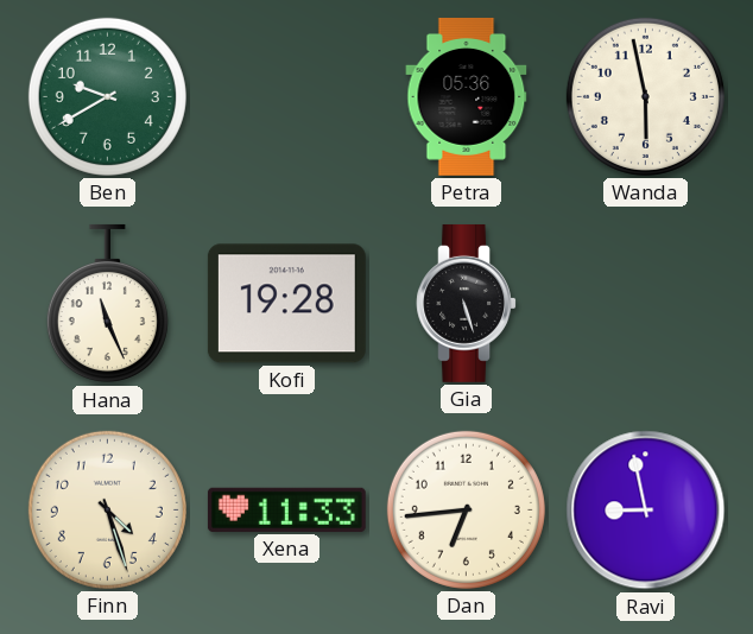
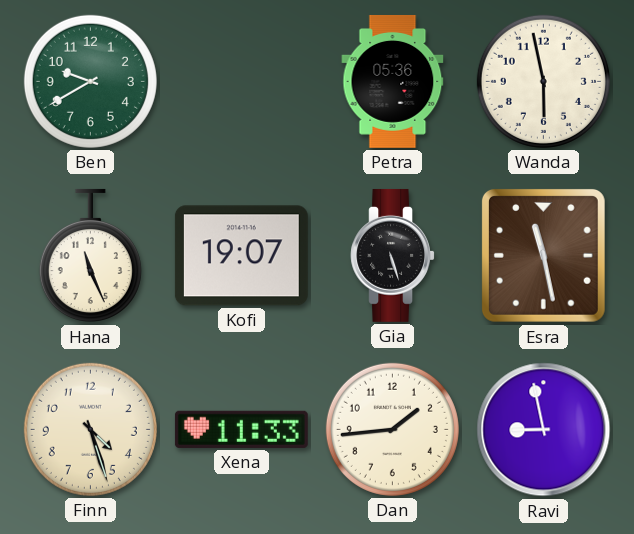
Kofi: 19:28 -> 19:07 (241, 256)
Esra: none -> 11:28 (543, 255)
Dan: 6:44 -> 1:44 (392, 429)
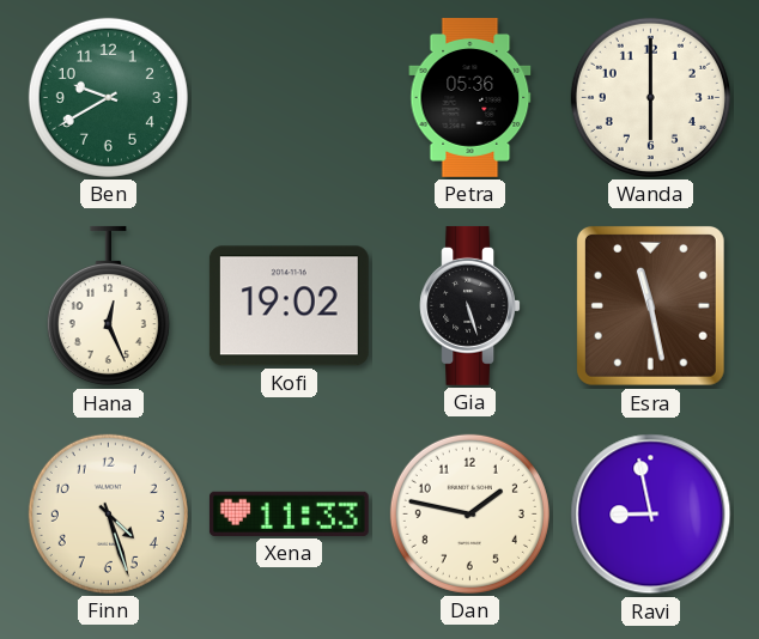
Wanda: 5:58 -> 6:00 (650, 97)
Hana: 11:26 -> 12:26 (108, 306)
Kofi: 19:07 -> 19:02 (289, 306)
Dan: 1:44 -> 1:47 (469, 513)
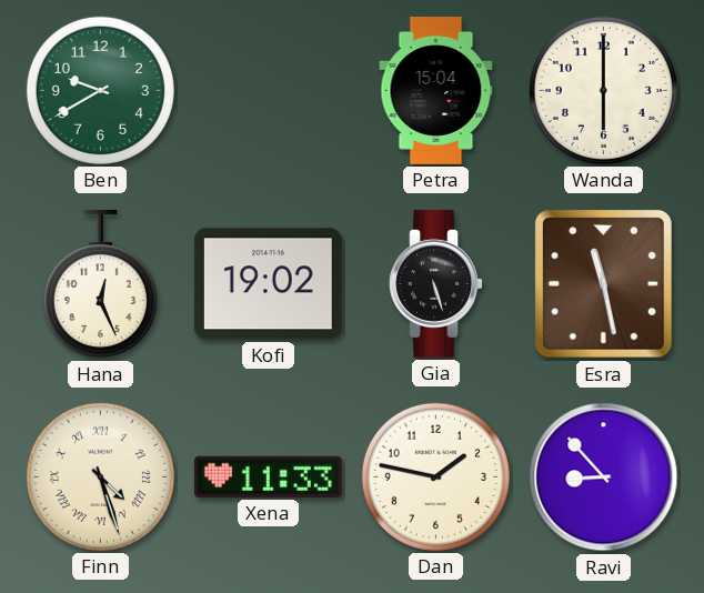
Petra: 05:36 -> 15:04 (436, 90)
Finn numerals: Arabic -> Roman (100, 476)
Ravi: 8:58 -> 8:53 (604, 478)
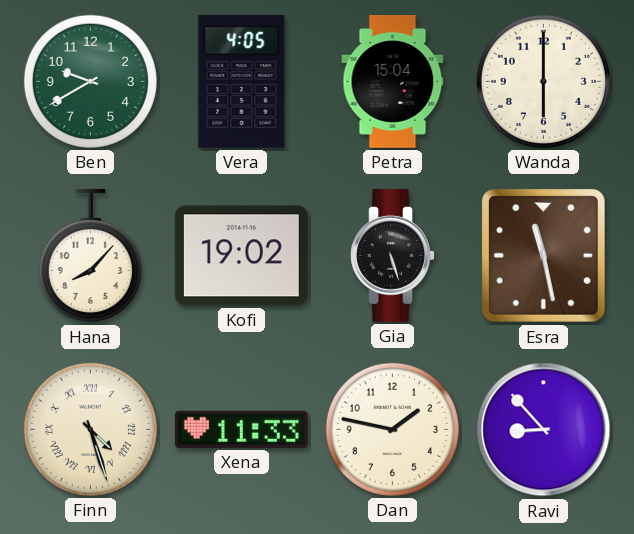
Vera: none -> 4:05 (242, 81)
Hana: 12:26 -> 8:07 (90, 256)
